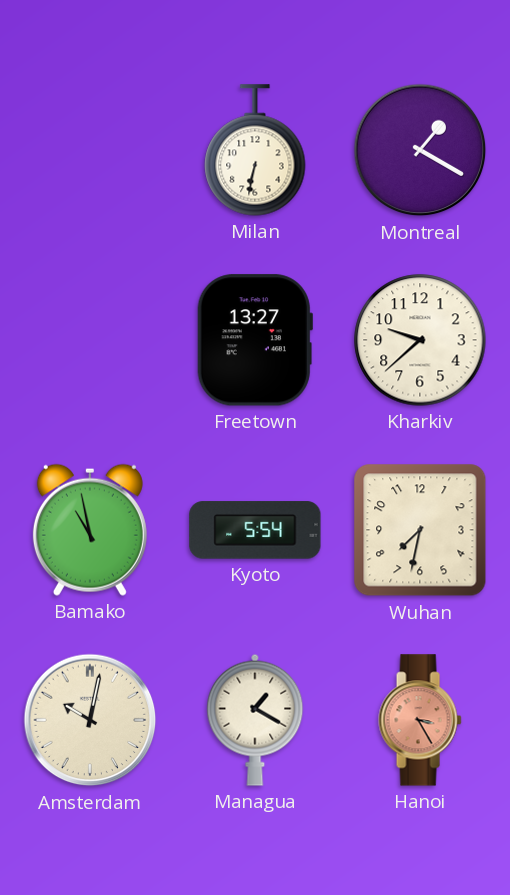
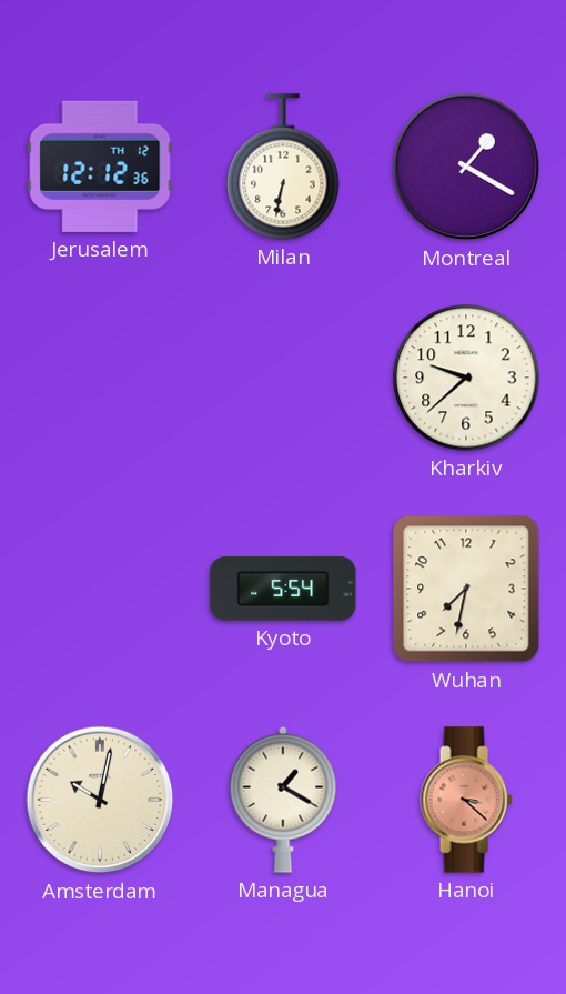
Jerusalem: none -> 12:12 (100, 167)
Freetown: 13:27 -> none (255, 340)
Bamako: 10:58 -> none (90, 530)
Hanoi: 3:25 -> 3:22 (466, 800)
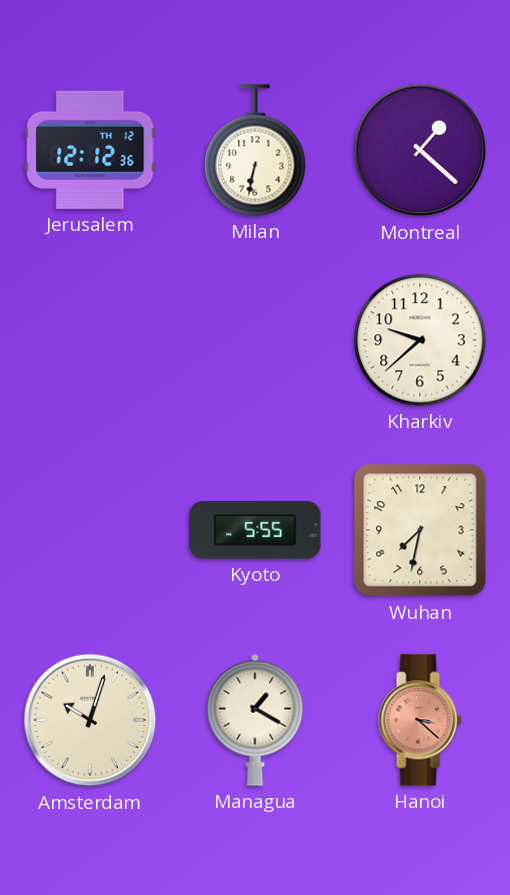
Montreal: 1:20 -> 1:22 (420, 150)
Kyoto: 5:54 -> 5:55 (255, 530)
Amsterdam: 10:02 -> 10:03 (90, 720)
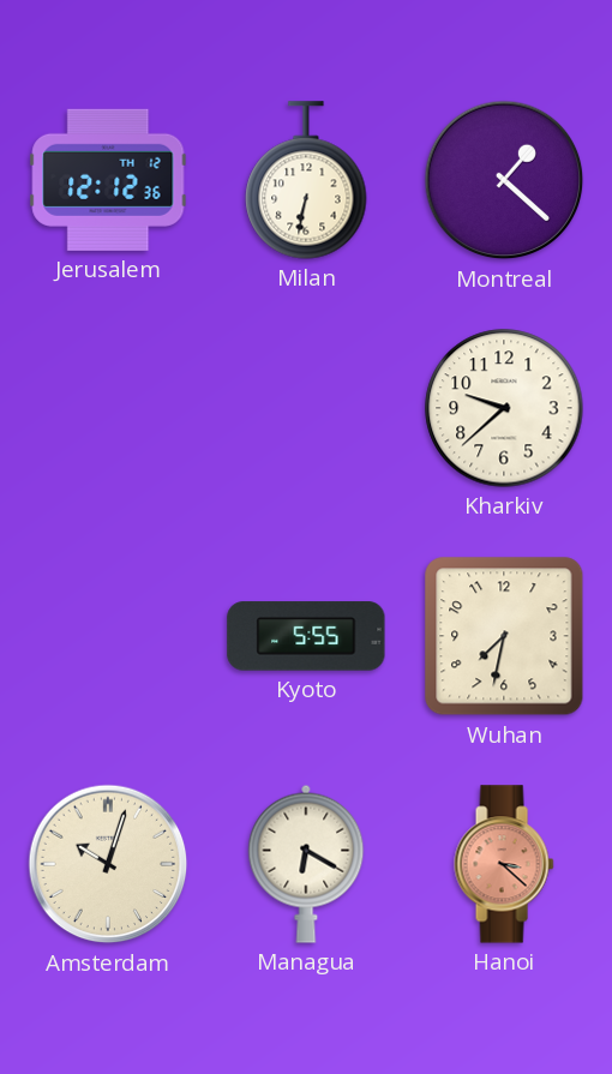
Managua: 1:20 -> 6:20 (306, 864)
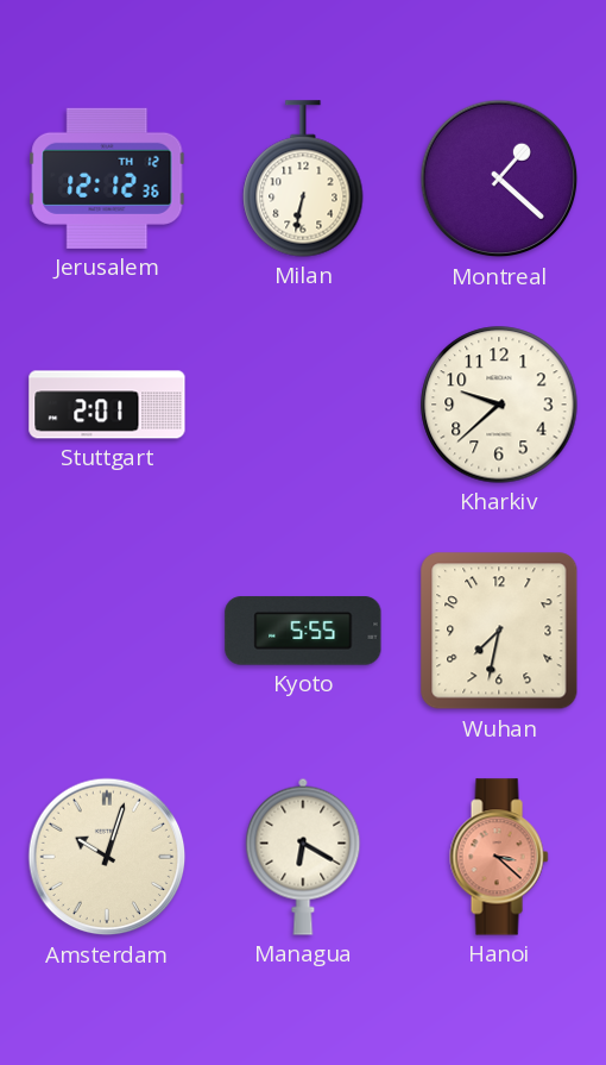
Stuttgart: none -> 2:01 (107, 405)
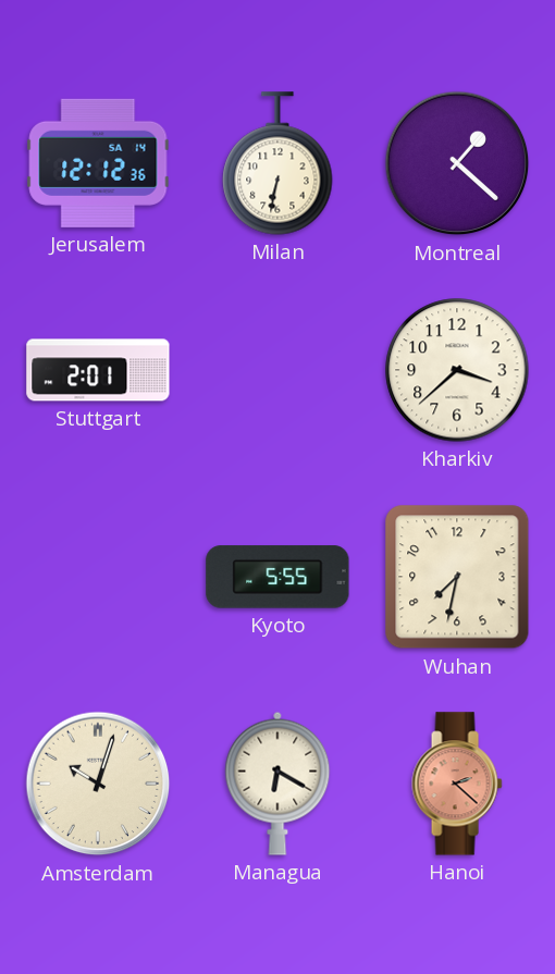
Jerusalem date: TH 12 -> SA 14 (98, 163)
Kharkiv: 9:38 -> 3:38 (457, 370)
Hanoi: 3:22 -> 2:22 (457, 784)
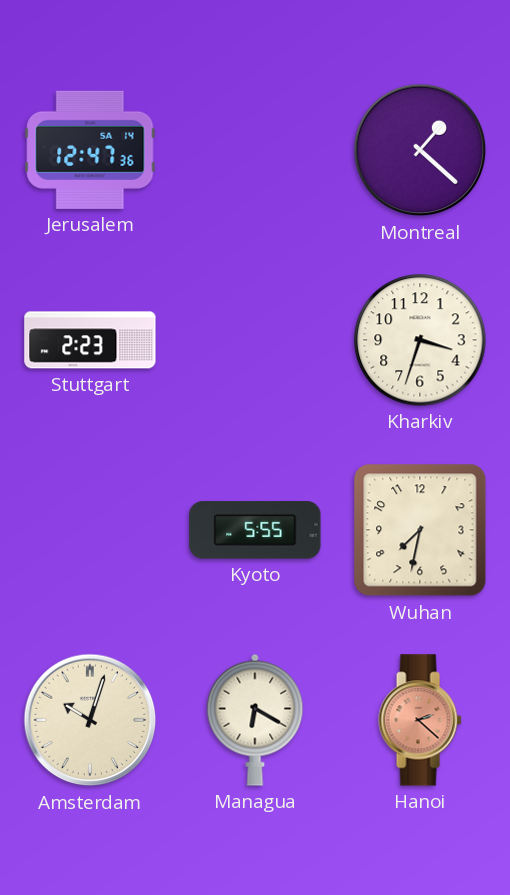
Jerusalem: 12:12 -> 12:47 (90, 150)
Milan: 6:32 -> none (277, 163)
Stuttgart: 2:01 -> 2:23 (90, 340)
Kharkiv: 3:38 -> 3:33 (420, 340)
